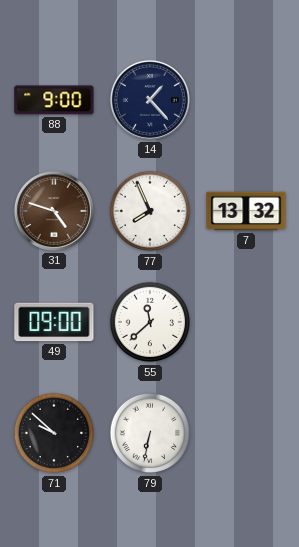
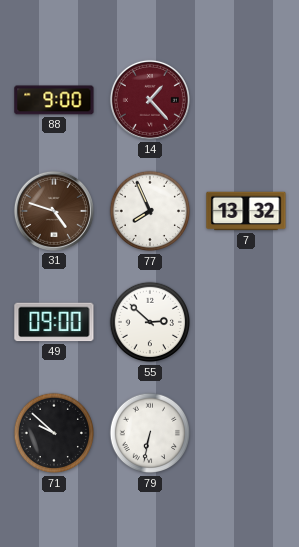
14 dial: navy -> burgundy (150, 100)
55: 11:38 -> 2:52 (150, 322)
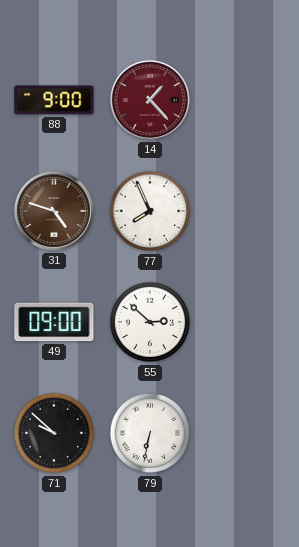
7: 13:32 -> none (246, 211)
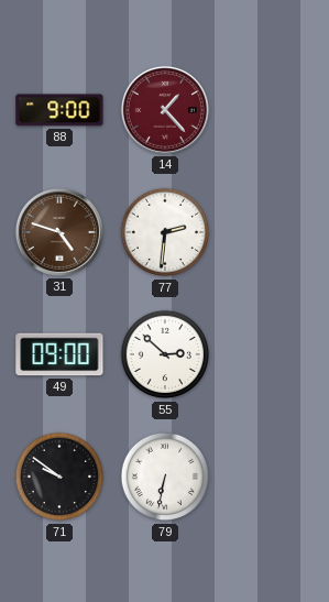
77: 7:56 -> 2:31 (165, 232)
71: 9:52 -> 9:51 (59, 477)
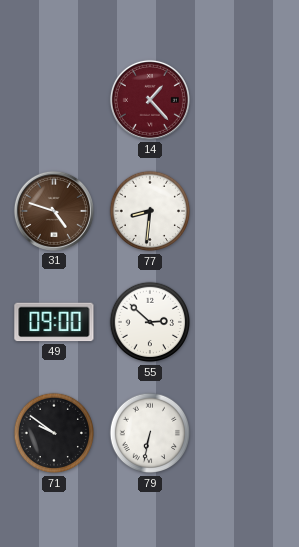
88: 9:00 -> none (59, 110)
77: 2:31 -> 8:31 (150, 211)
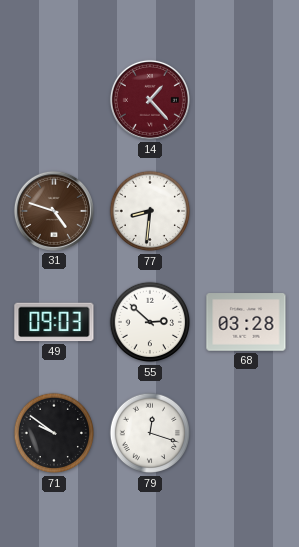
49: 09:00 -> 09:03 (54, 322)
68: none -> 03:28 (246, 322)
79: 6:32 -> 12:18 (150, 433)
